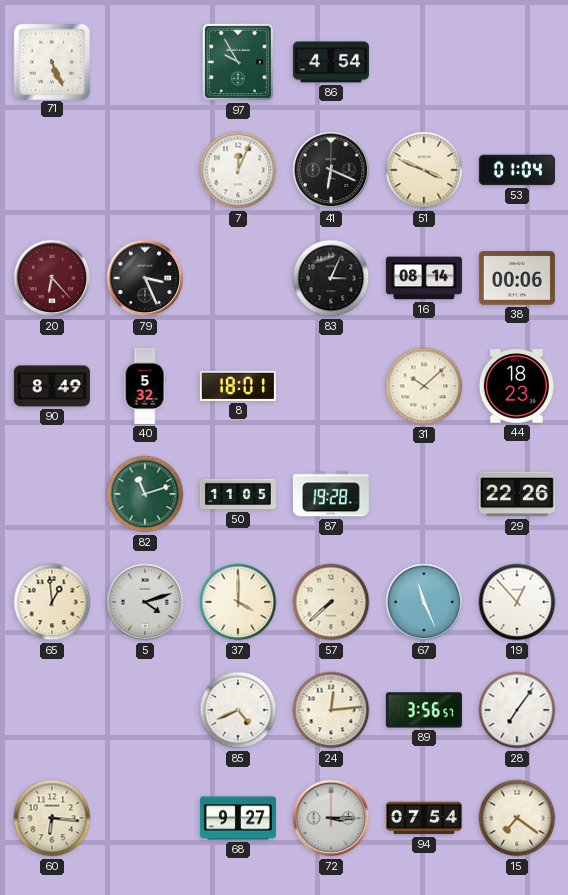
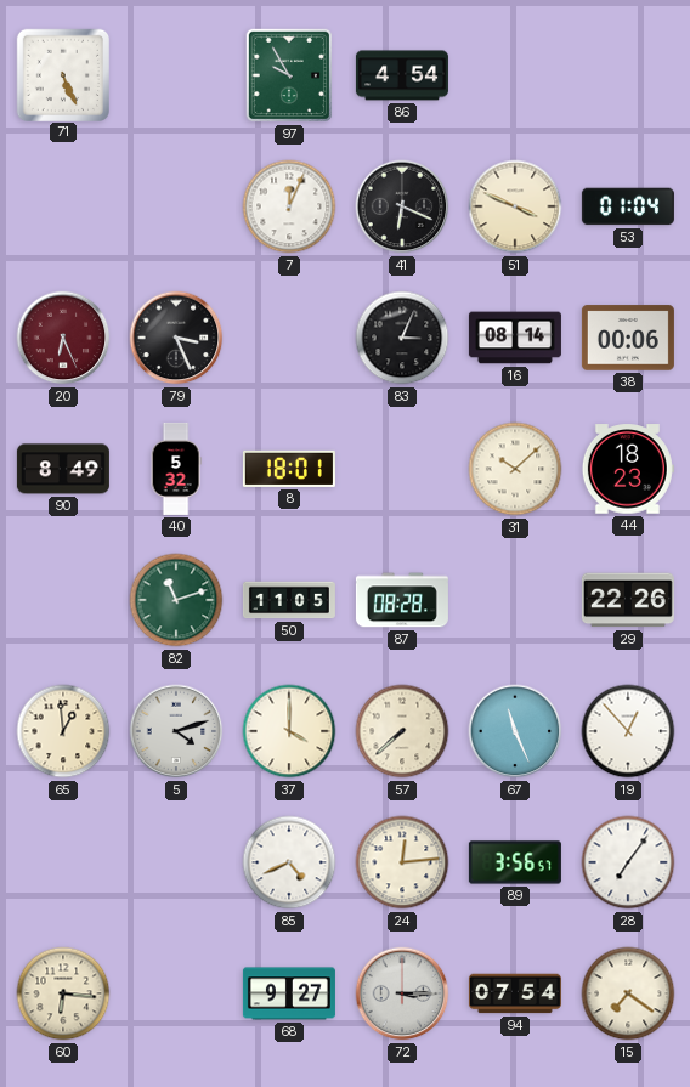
20: 6:23 -> 6:26 (63, 338)
87: 19:28 -> 08:28 (402, 600)
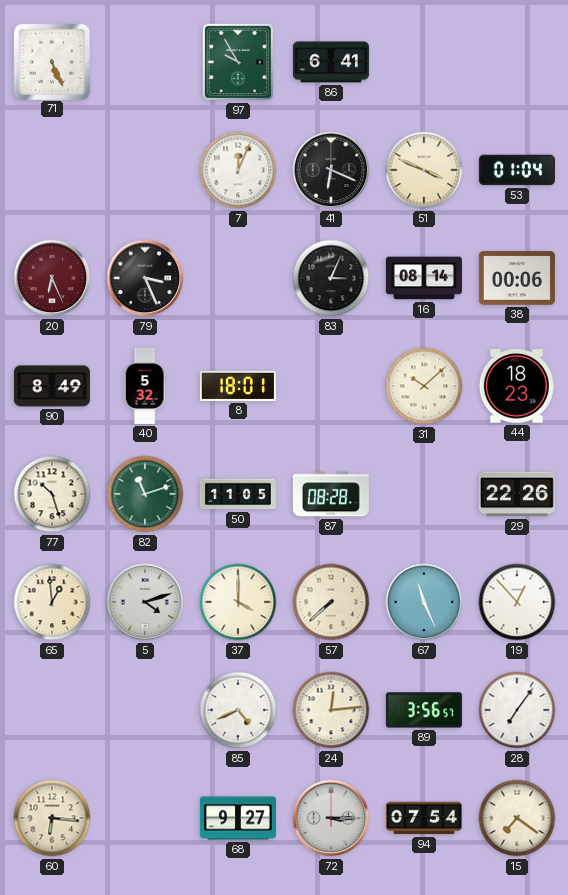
86: 4:54 -> 6:41 (331, 62)
77: none -> 10:27 (52, 494)
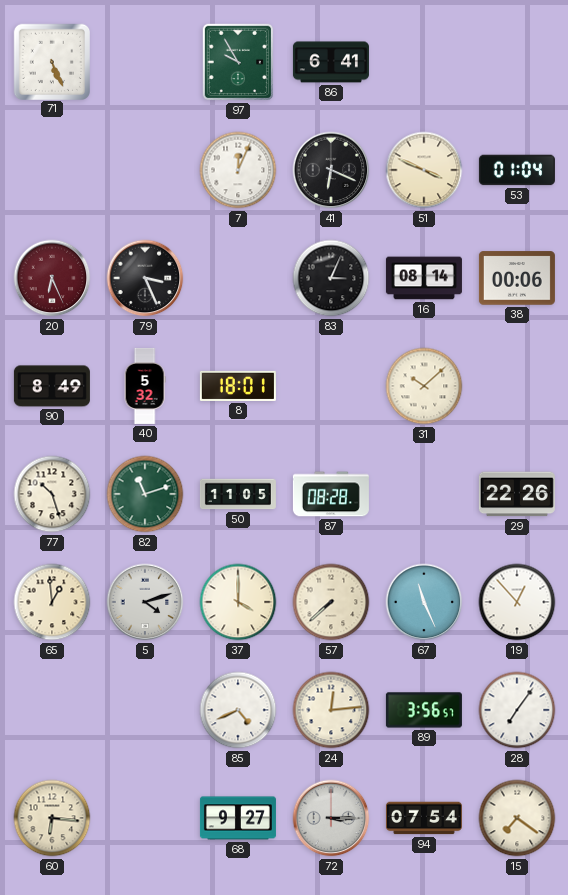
44: 18:23 -> none (517, 386)
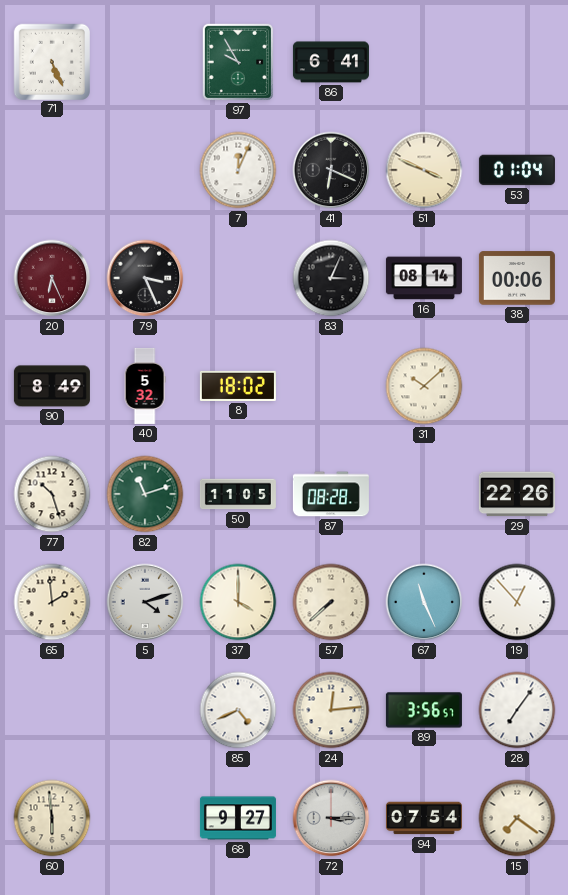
8: 18:01 -> 18:02 (238, 386)
65: 12:59 -> 1:59 (52, 602)
60: 6:16 -> 5:59 (52, 818)
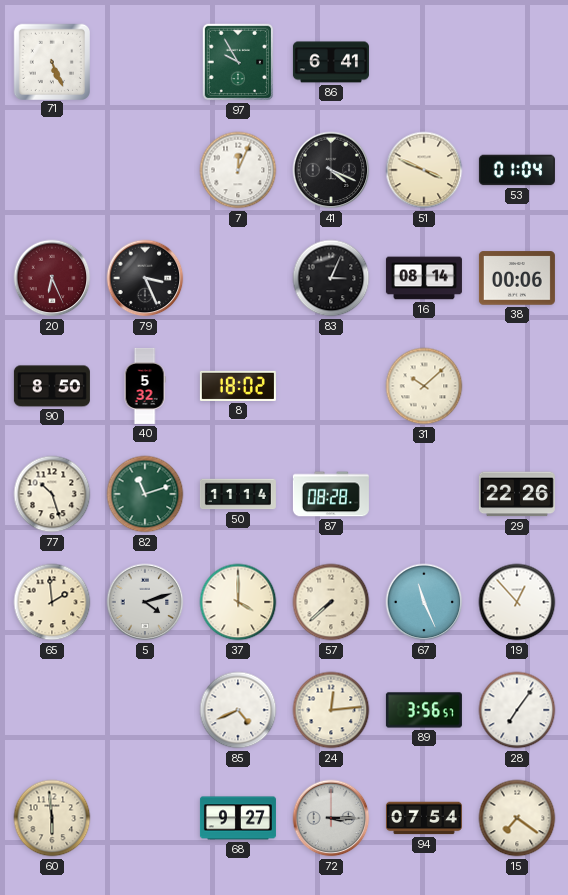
41: 6:19 -> 4:19 (331, 170)
90: 8:49 -> 8:50 (52, 386)
50: 11:05 -> 11:14 (238, 494)
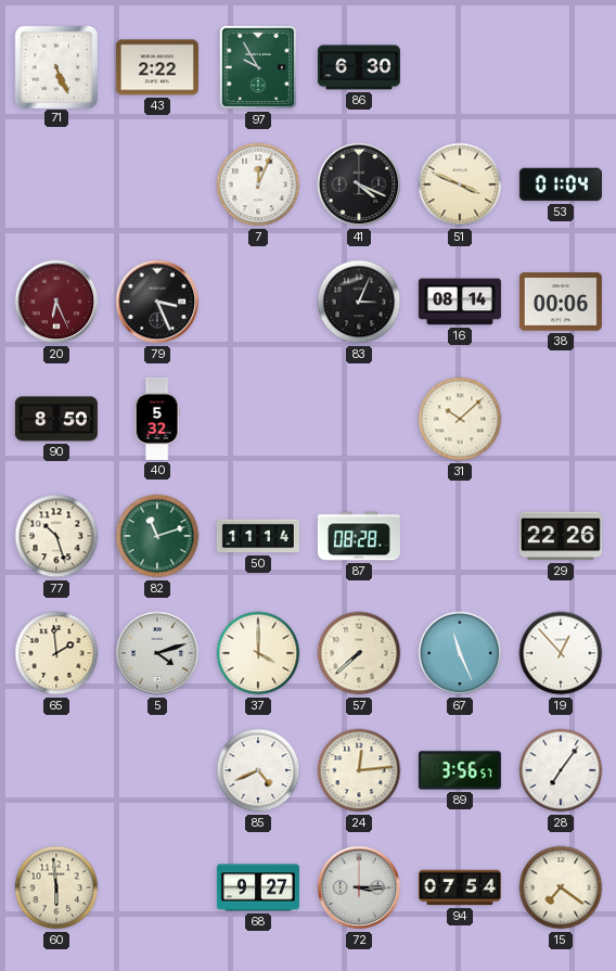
43: none -> 2:22 (157, 67)
86: 6:41 -> 6:30 (359, 67)
8: 18:02 -> none (238, 386)
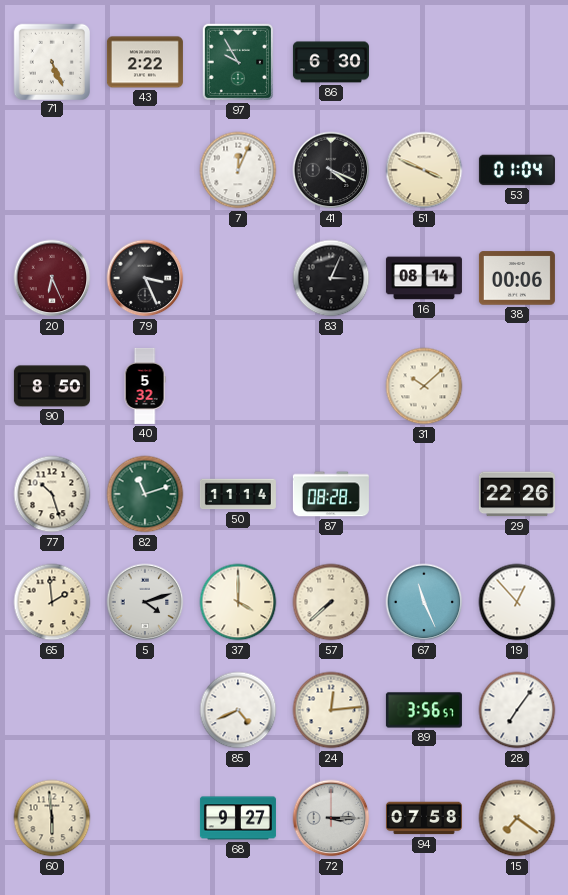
94: 07:54 -> 07:58 (424, 818)
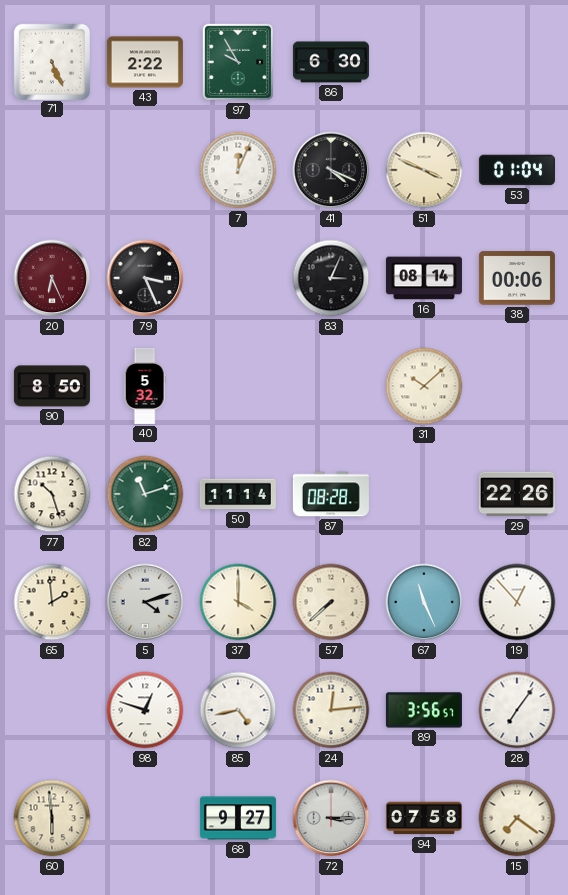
98: none -> 12:48 (145, 710)
85: 4:41 -> 4:43 (238, 710)
